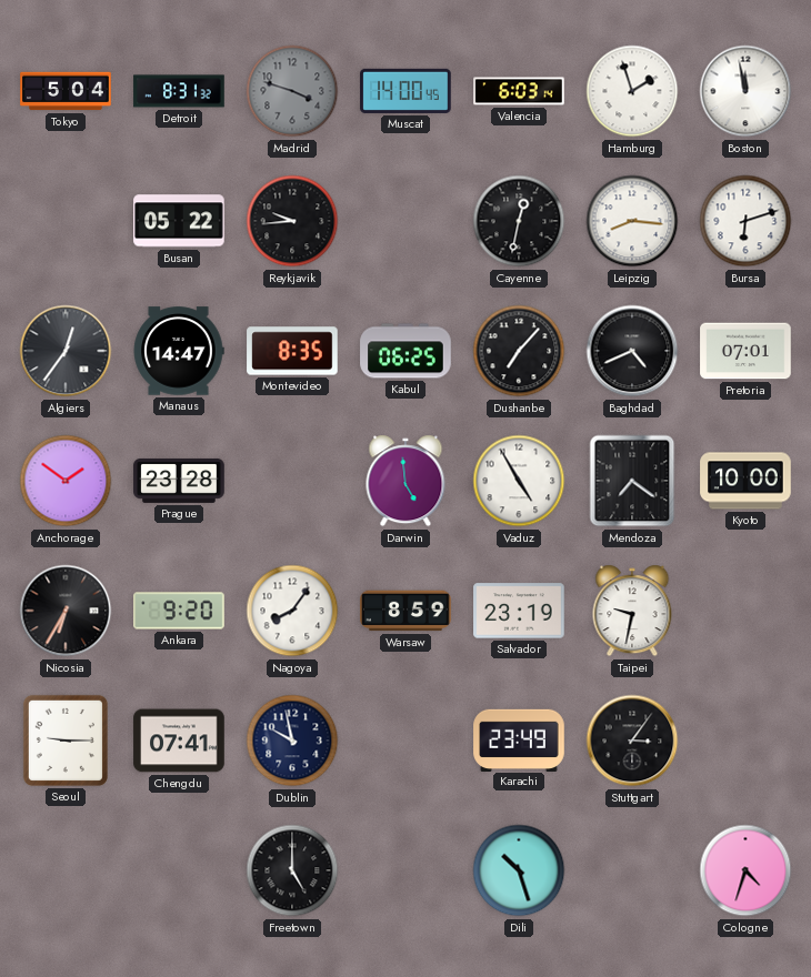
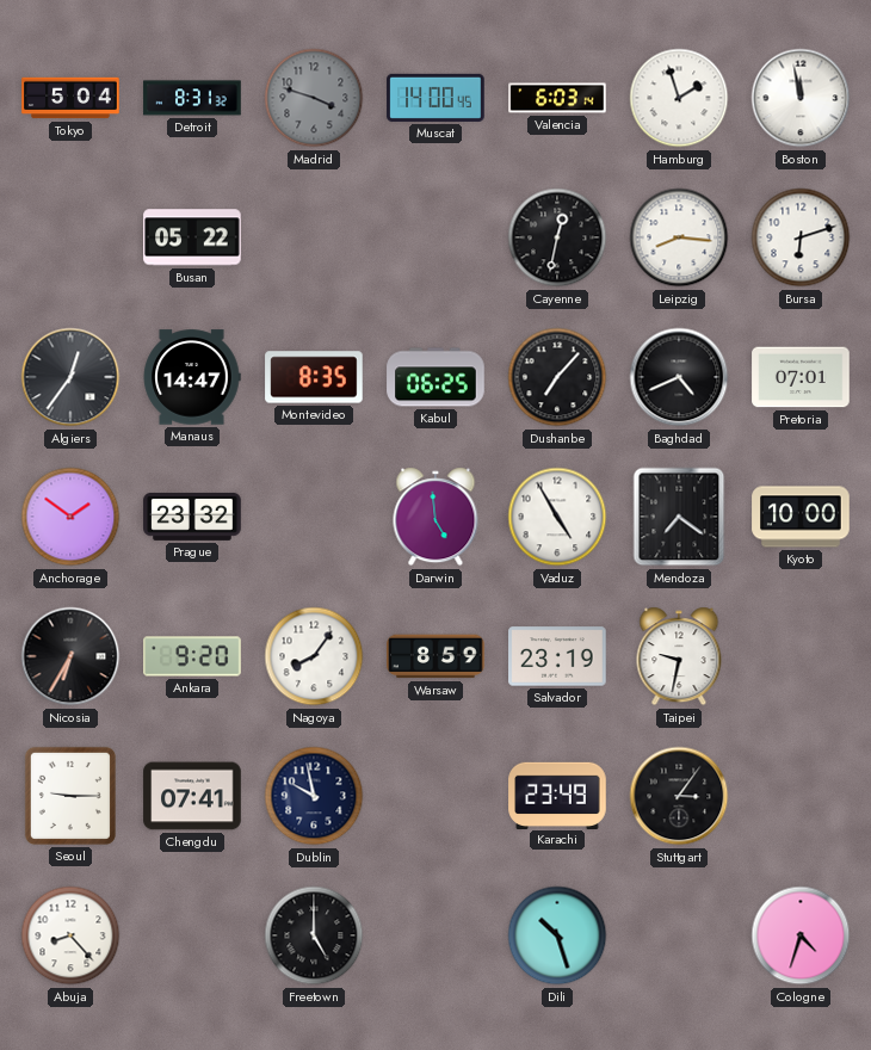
Reykjavik: 9:44 -> none (292, 221)
Prague: 23:28 -> 23:32 (192, 517)
Abuja: none -> 8:23 (70, 935)
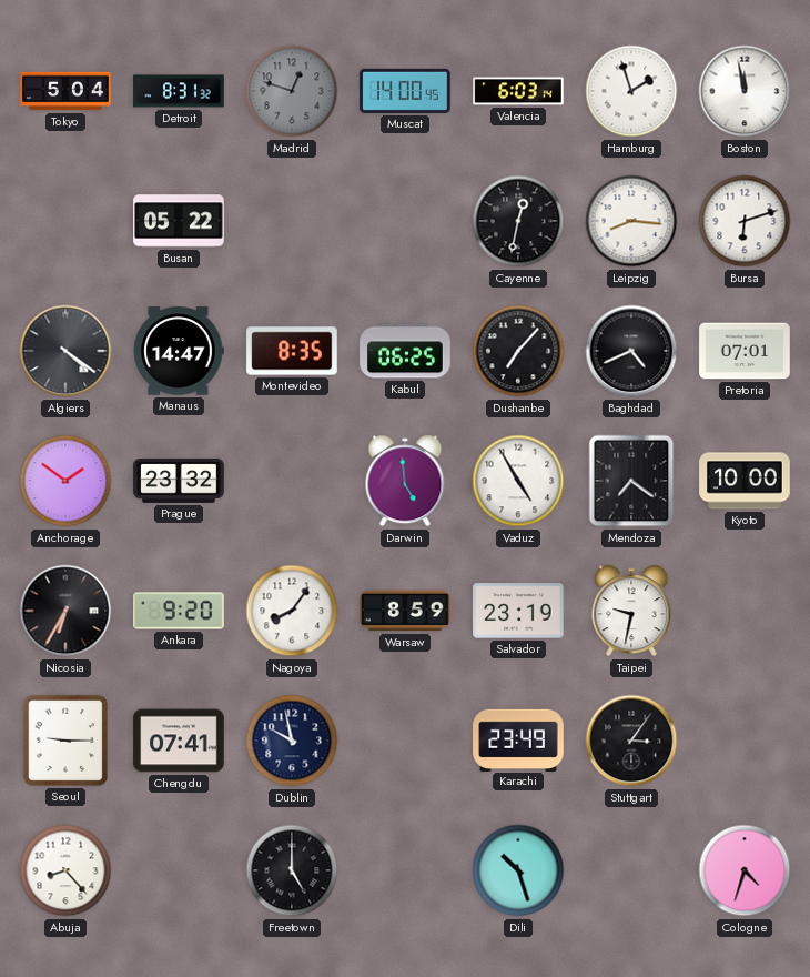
Madrid: 3:48 -> 12:48 (292, 91)
Algiers: 12:36 -> 4:21 (65, 351)
